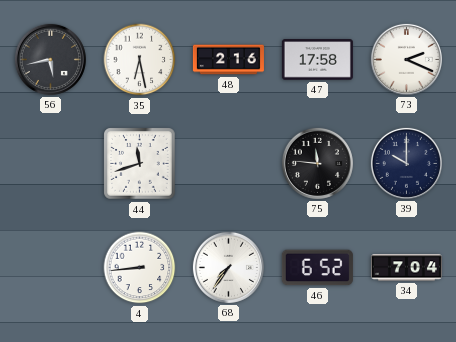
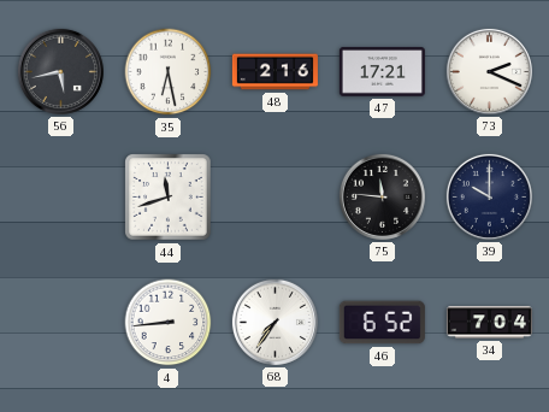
47: 17:58 -> 17:21 (382, 72)
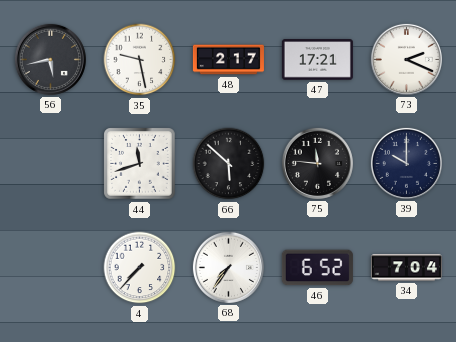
35: 6:28 -> 9:28 (140, 60)
48: 2:16 -> 2:17 (228, 60)
66: none -> 5:52 (229, 164)
4: 8:44 -> 7:37 (140, 268)
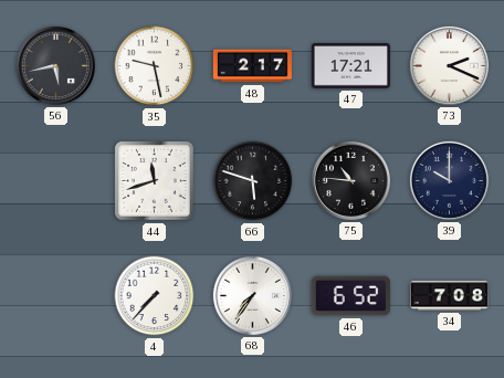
66: 5:52 -> 5:48 (253, 181)
75: 11:46 -> 10:46 (350, 180)
34: 7:04 -> 7:08 (449, 296)
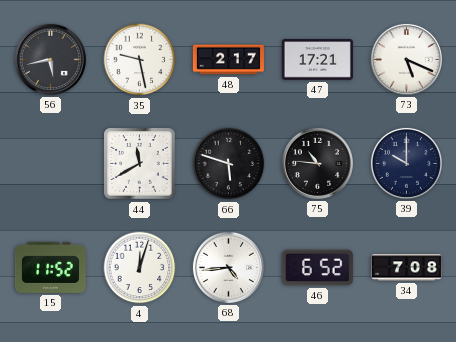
73: 2:19 -> 5:19 (406, 59)
44: 11:42 -> 11:40 (140, 164)
15: none -> 11:52 (50, 267)
4: 7:37 -> 12:03 (140, 268)
68: 7:36 -> 4:44 (228, 267)
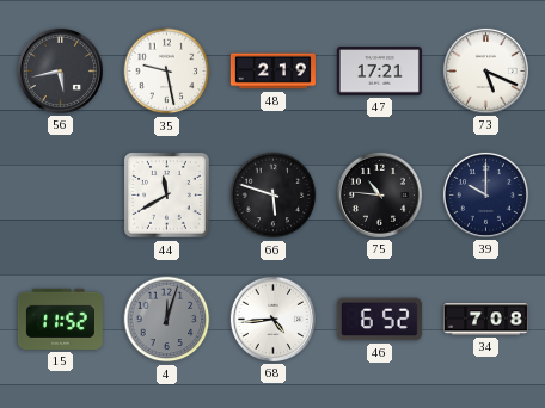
48: 2:17 -> 2:19 (272, 72)
4 dial: white -> grey (167, 320)
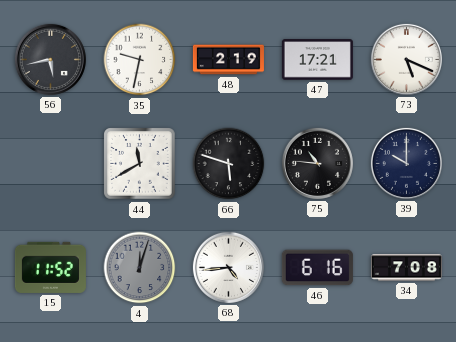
35: 9:28 -> 9:32 (140, 60)
46: 6:52 -> 6:16 (317, 268)
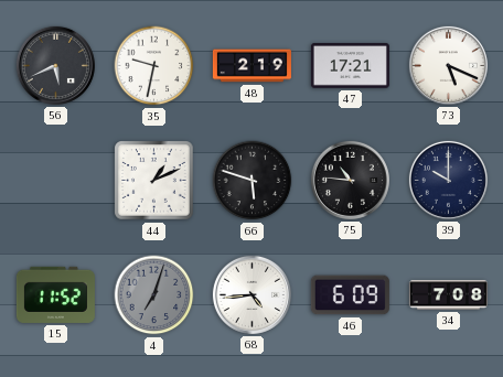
56: 5:43 -> 5:41 (55, 65)
44: 11:40 -> 1:11 (154, 181)
4: 12:03 -> 7:03 (154, 295)
46: 6:16 -> 6:09 (350, 295)
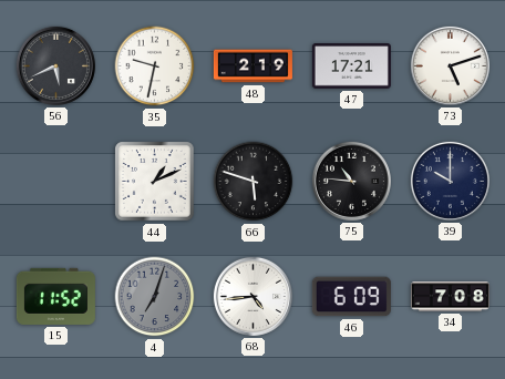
73: 5:19 -> 5:12 (450, 65)
